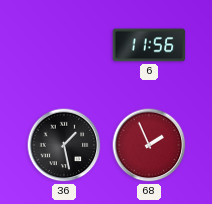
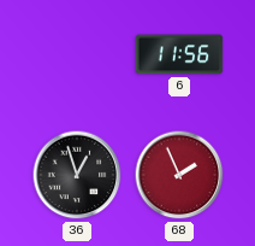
36: 1:28 -> 12:57 (77, 175)
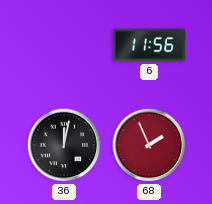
36: 12:57 -> 12:02 (64, 145)
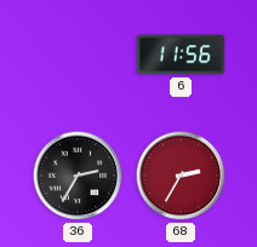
36: 12:02 -> 2:35 (78, 176)
68: 1:56 -> 2:35 (181, 176)
